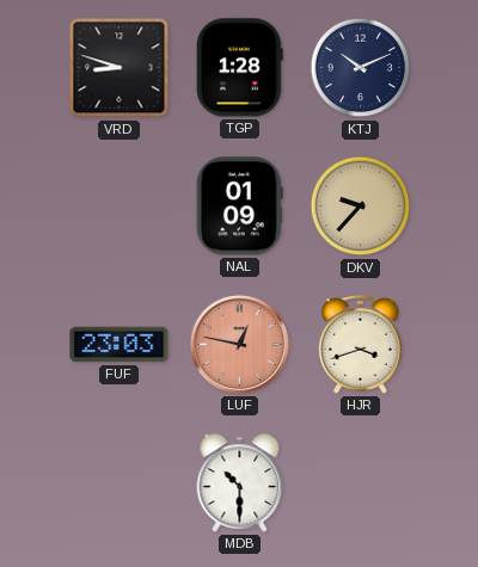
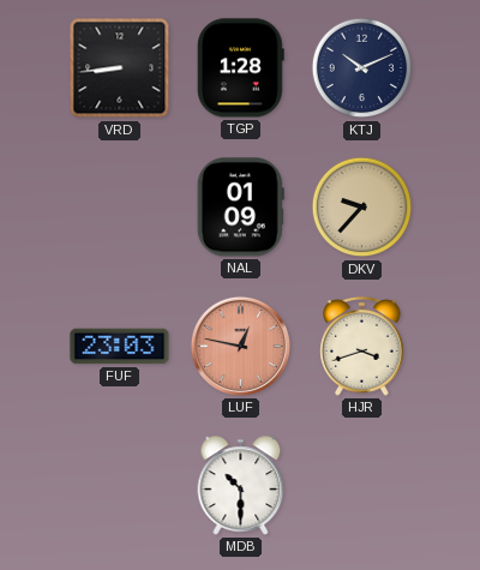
VRD: 8:48 -> 8:44 (120, 68)
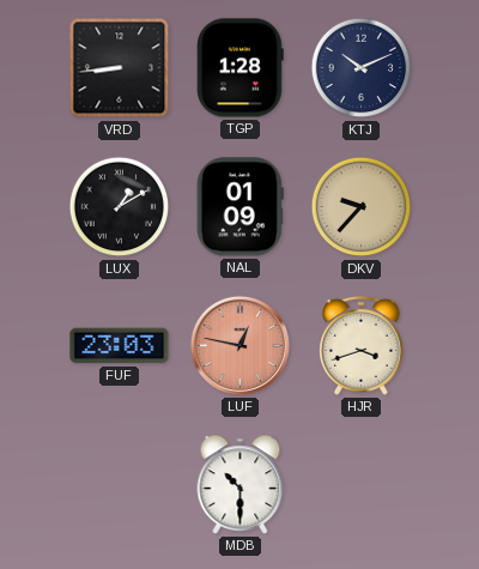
LUX: none -> 1:10 (120, 207)
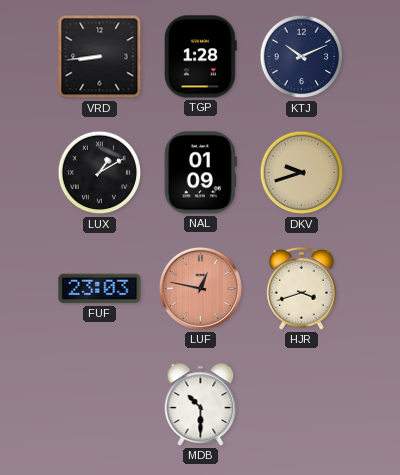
DKV: 9:37 -> 9:42 (302, 173)
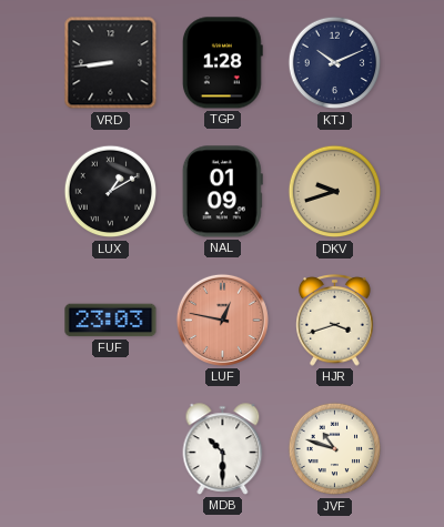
JVF: none -> 10:48 (335, 449)
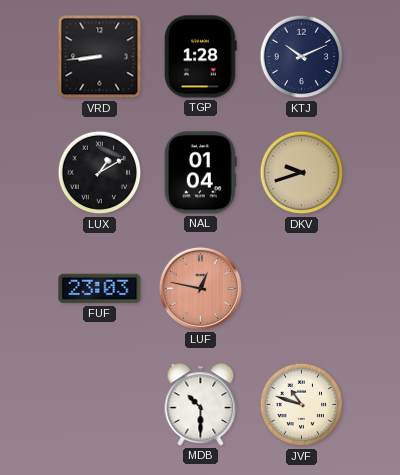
NAL: 01:09 -> 01:04 (200, 173)
HJR: 3:42 -> none (335, 321)
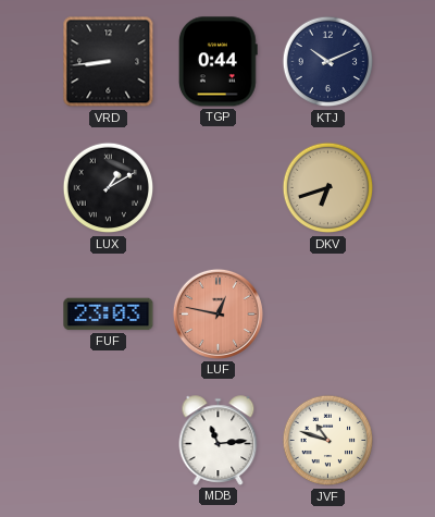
TGP: 1:28 -> 0:44 (217, 62)
NAL: 01:04 -> none (200, 173)
DKV: 9:42 -> 6:42 (328, 188)
MDB: 10:30 -> 11:14 (219, 441)
